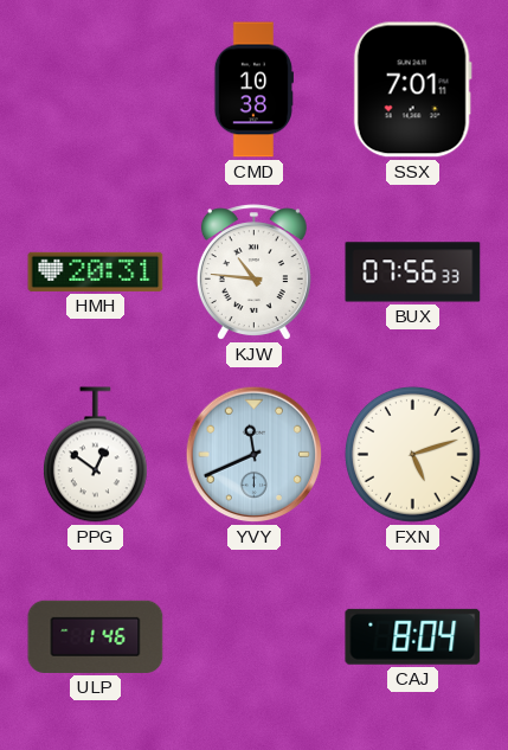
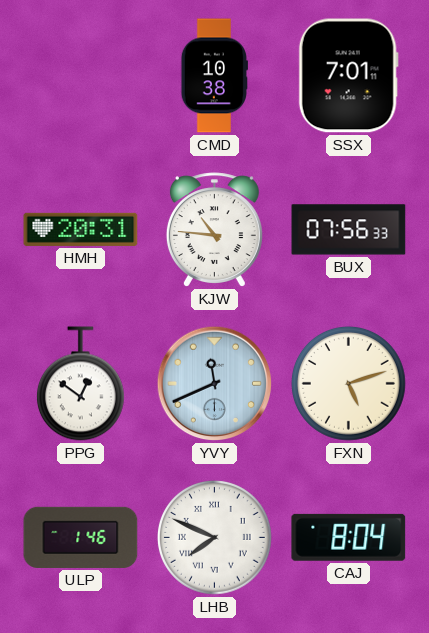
LHB: none -> 7:49 (214, 537)
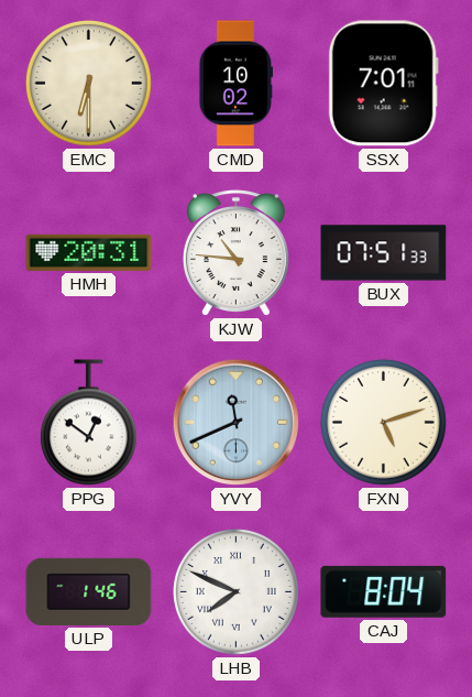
EMC: none -> 6:30 (88, 83)
CMD: 10:38 -> 10:02 (235, 84)
BUX: 07:56 -> 07:51 (384, 253)
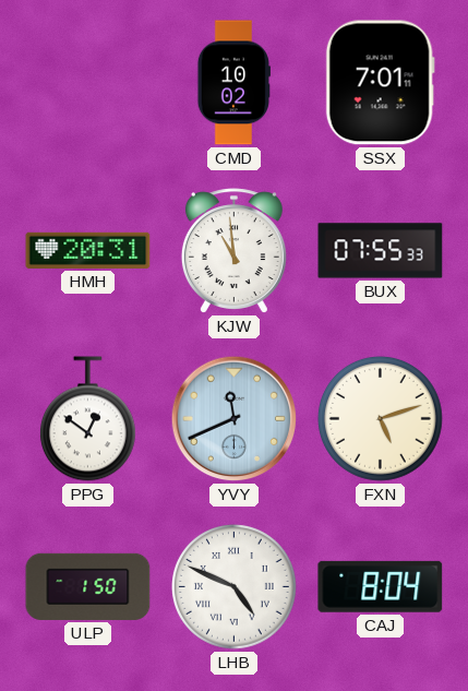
EMC: 6:30 -> none (88, 83)
KJW: 10:46 -> 10:59 (233, 251)
BUX: 07:51 -> 07:55 (381, 251)
ULP: 1:46 -> 1:50 (88, 586)
LHB: 7:49 -> 4:49 (233, 586)
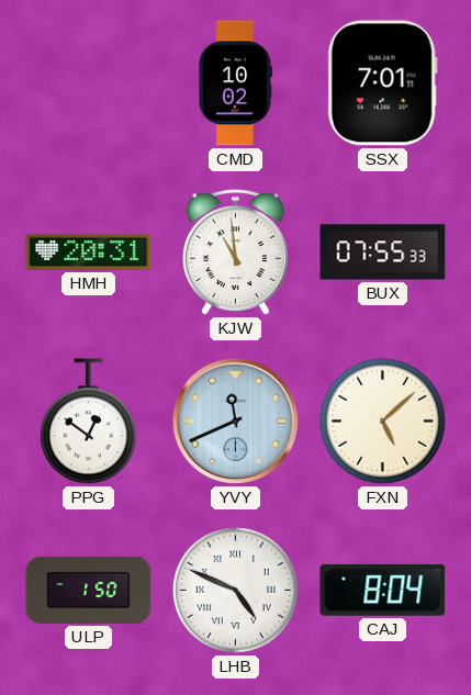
FXN: 5:12 -> 5:08 (382, 421)
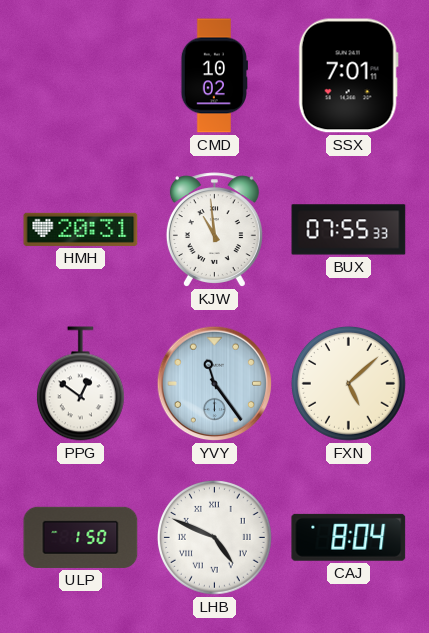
YVY: 11:41 -> 11:24 (215, 384)
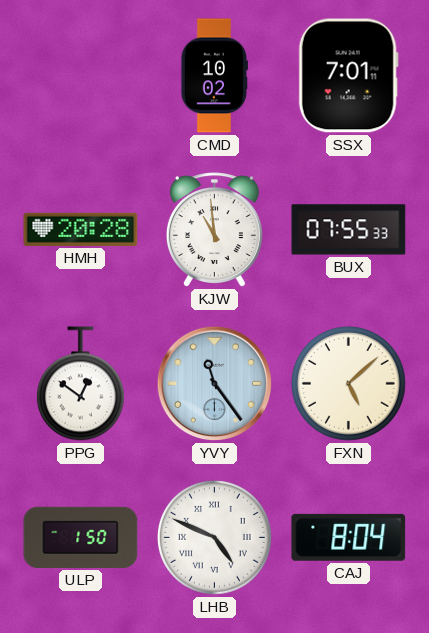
HMH: 20:31 -> 20:28 (81, 229)
